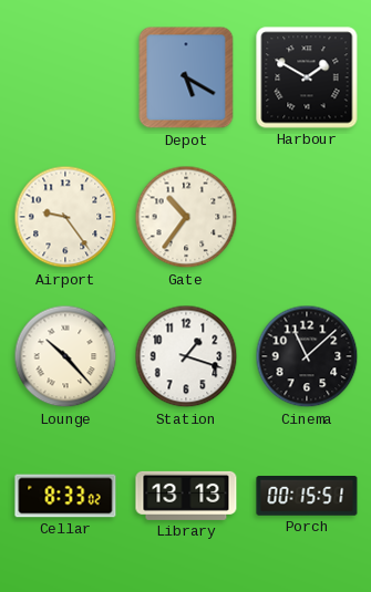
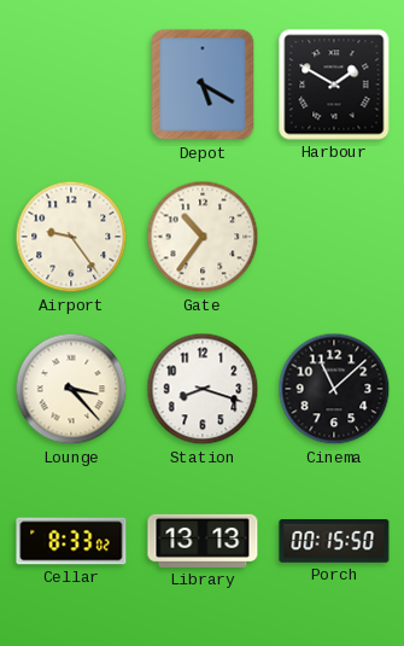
Lounge: 10:23 -> 3:23 (71, 389)
Station: 1:18 -> 8:18 (203, 389)
Porch: 00:15:51 -> 00:15:50 (334, 541)
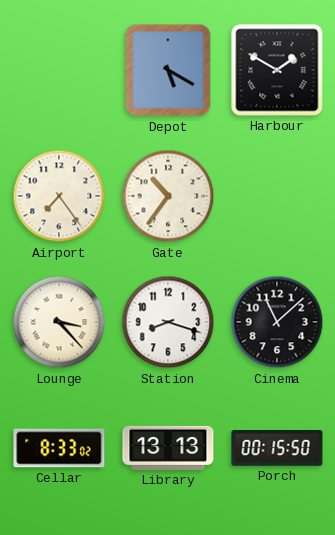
Airport: 9:24 -> 7:24 (59, 196)
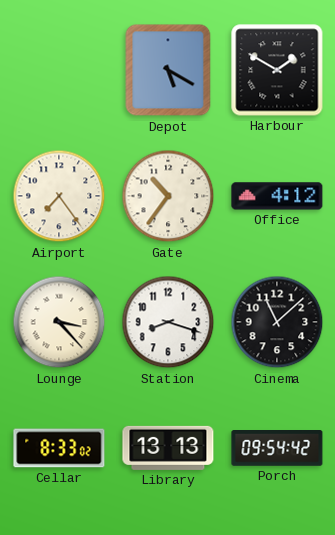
Office: none -> 4:12 (277, 196)
Porch: 00:15 -> 09:54 (277, 448)
